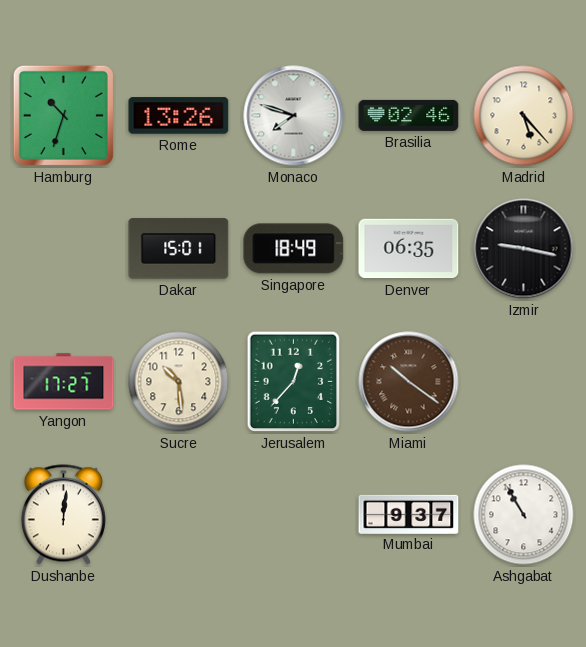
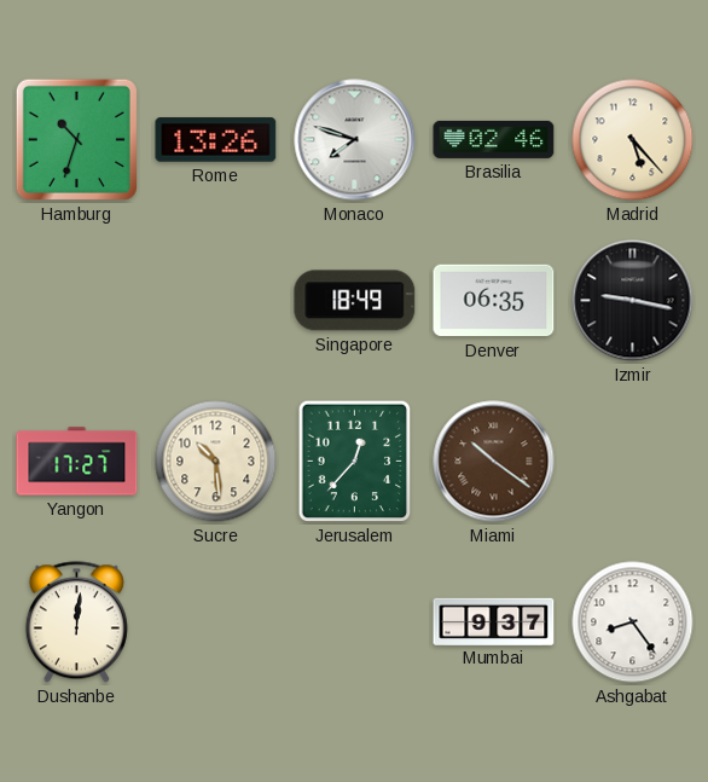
Dakar: 15:01 -> none (179, 249)
Ashgabat: 10:55 -> 8:24 (633, 622)
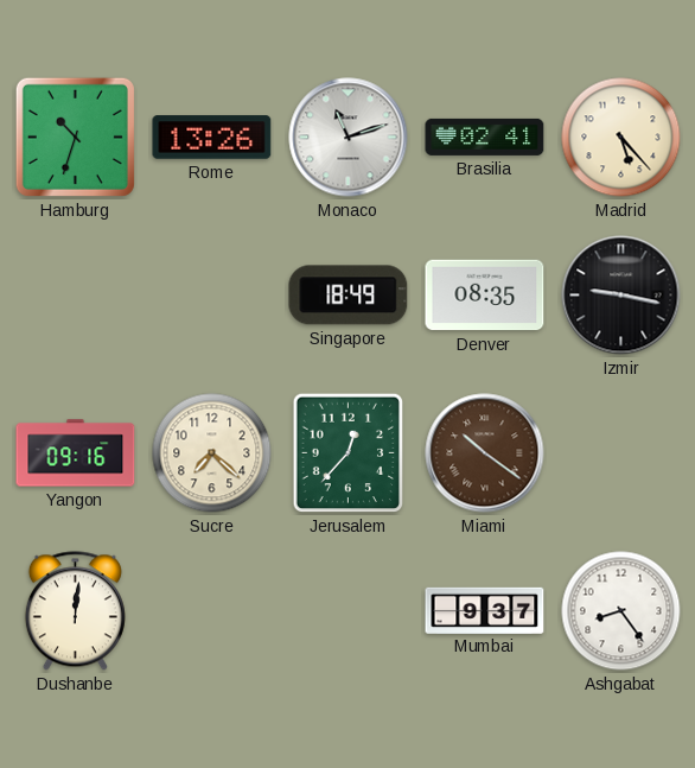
Monaco: 7:48 -> 11:12 (349, 138)
Brasilia: 02:46 -> 02:41 (485, 137)
Denver: 06:35 -> 08:35 (485, 296)
Yangon: 17:27 -> 09:16 (76, 453)
Sucre: 10:29 -> 7:22 (212, 453)
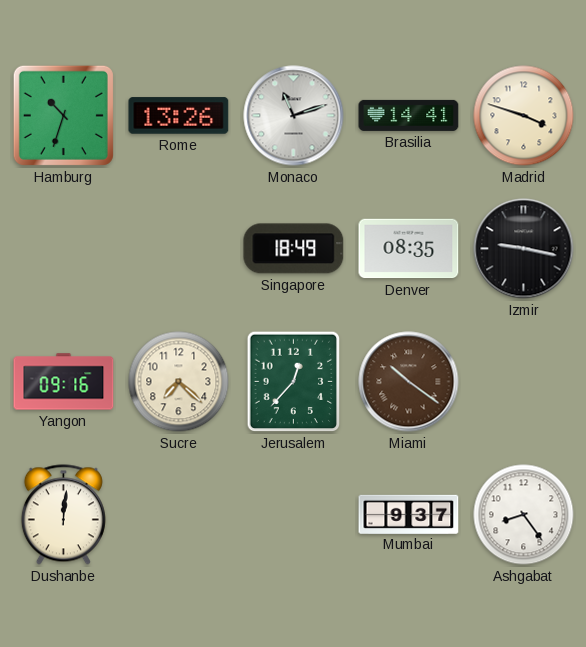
Brasilia: 02:41 -> 14:41 (409, 115)
Madrid: 5:23 -> 3:48 (524, 116)
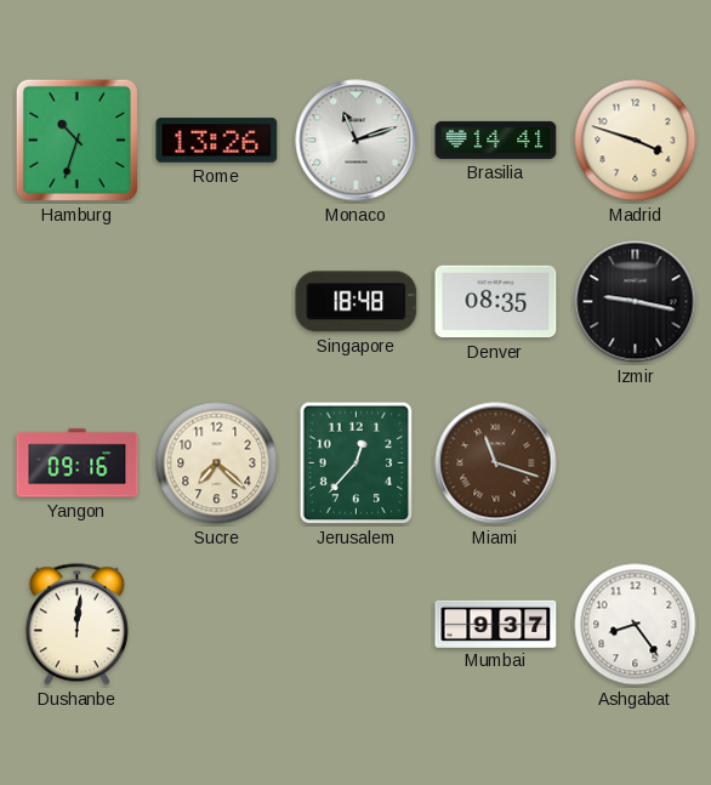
Singapore: 18:49 -> 18:48 (357, 302)
Miami: 10:21 -> 11:18 (496, 463)
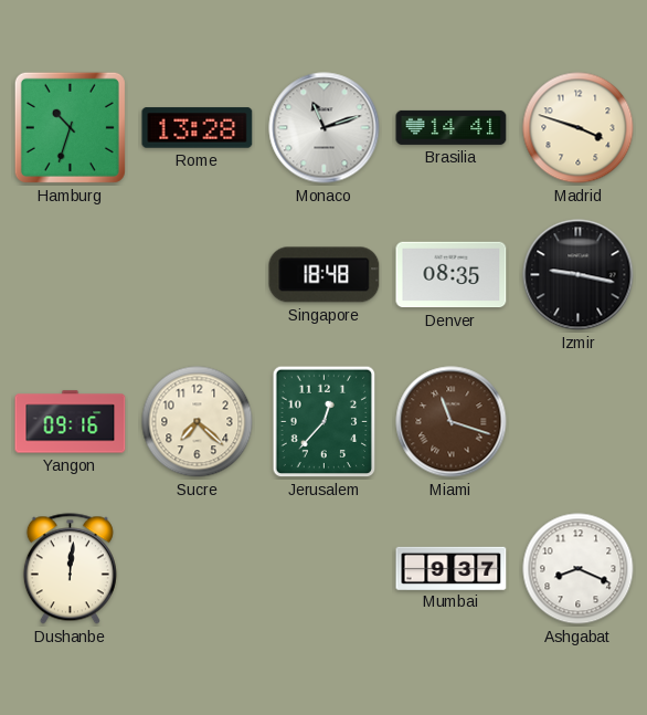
Rome: 13:26 -> 13:28 (198, 128)
Ashgabat: 8:24 -> 8:19 (579, 569)
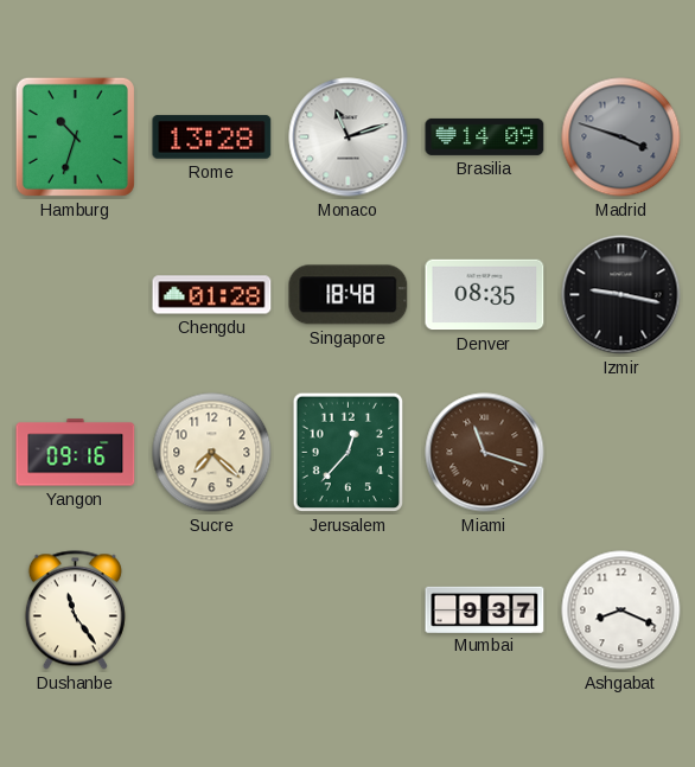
Brasilia: 14:41 -> 14:09 (485, 136)
Madrid dial: cream -> grey (621, 138)
Chengdu: none -> 01:28 (212, 295)
Dushanbe: 12:01 -> 11:24 (75, 611)
